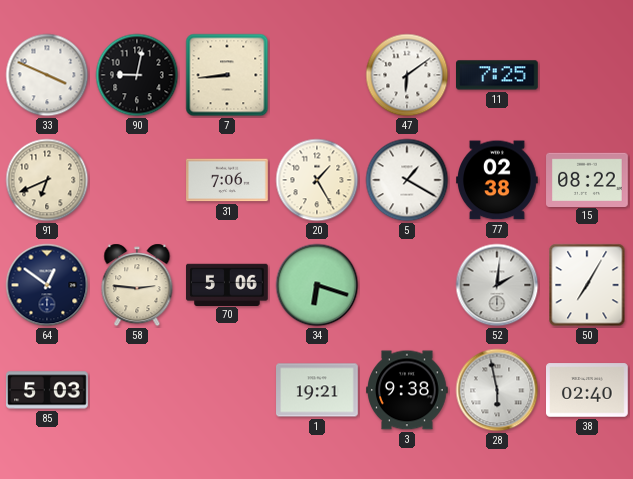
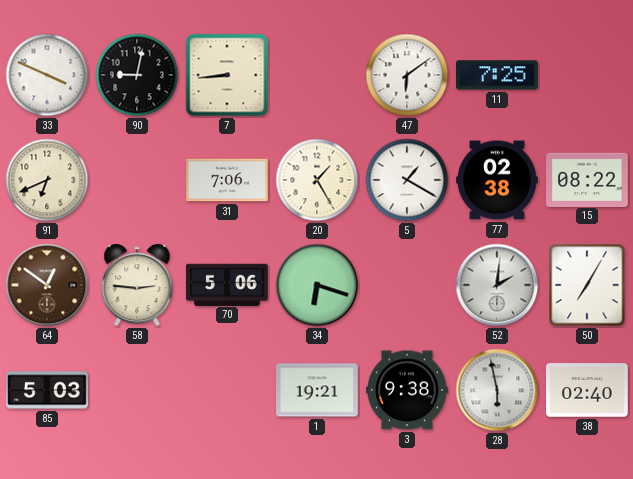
64 dial: navy -> brown (47, 285)
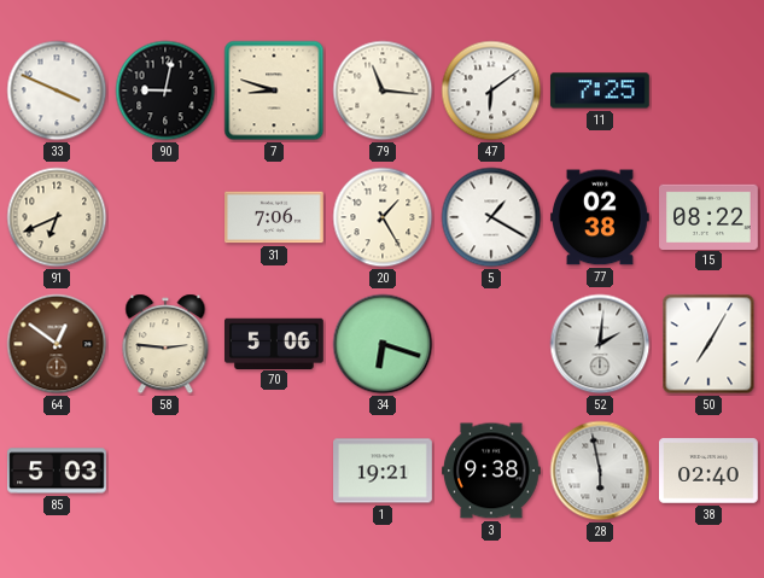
7: 8:44 -> 8:48 (274, 91)
79: none -> 11:16 (383, 91)
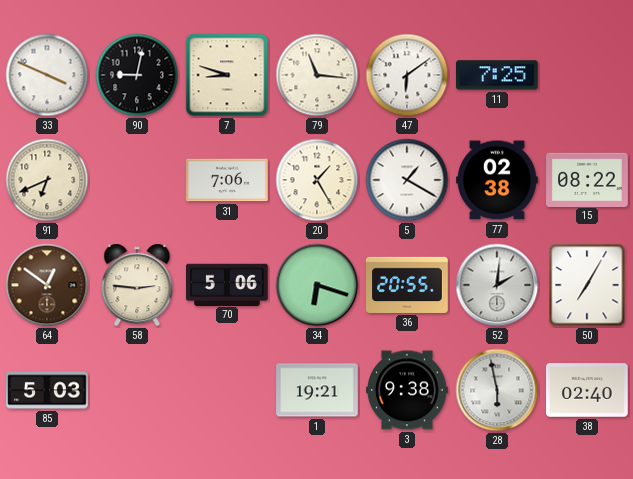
36: none -> 20:55 (408, 285)
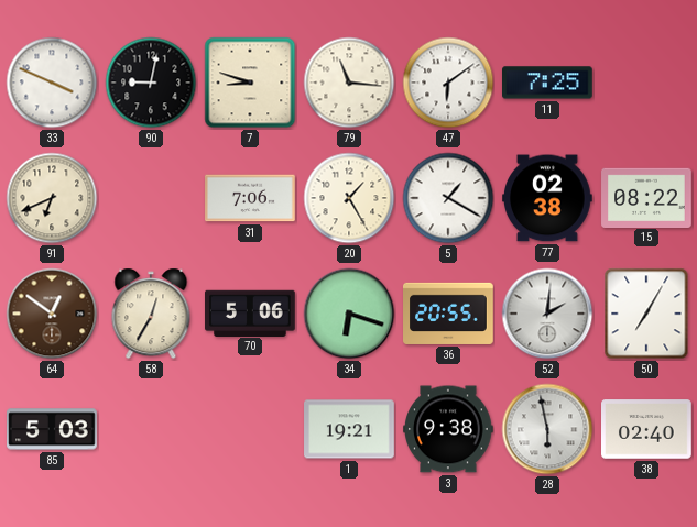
58: 2:46 -> 12:35 (151, 314)
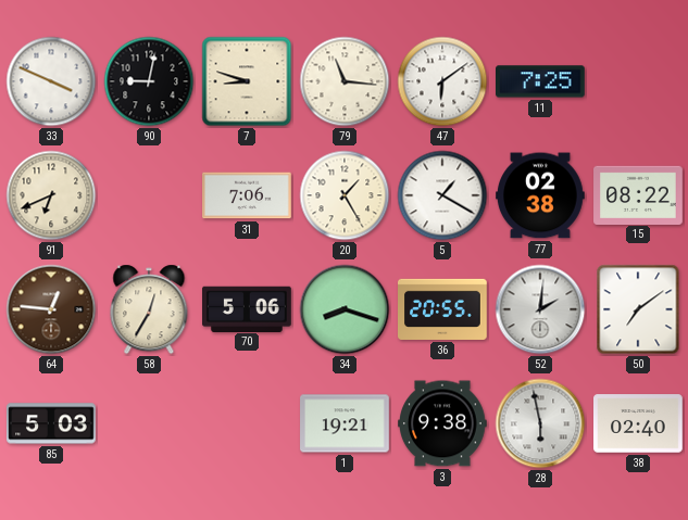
64: 12:51 -> 12:46 (51, 309)
34: 6:18 -> 8:18 (345, 309)
50: 7:05 -> 7:09 (638, 309)
